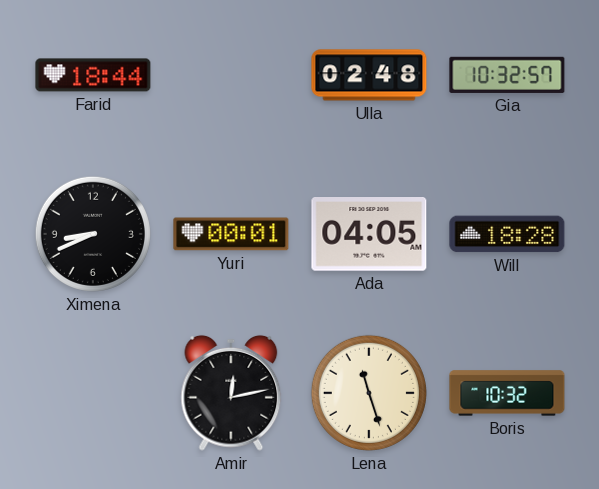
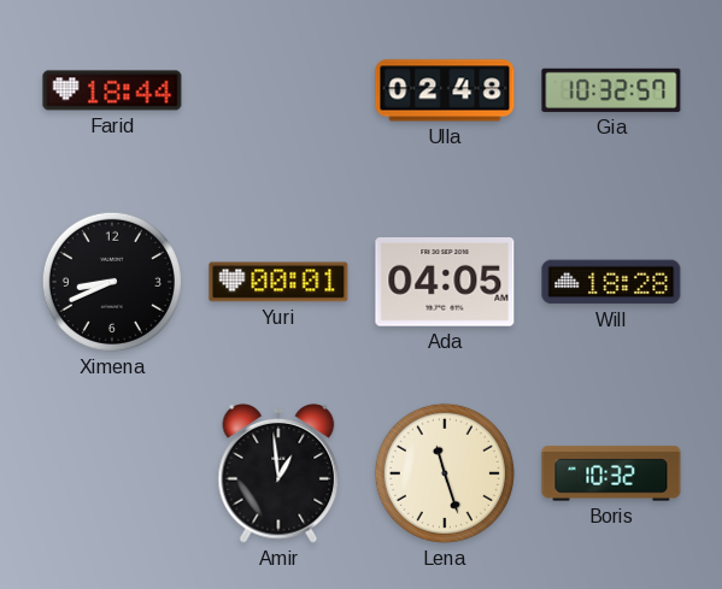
Amir: 12:13 -> 12:59 (278, 473)
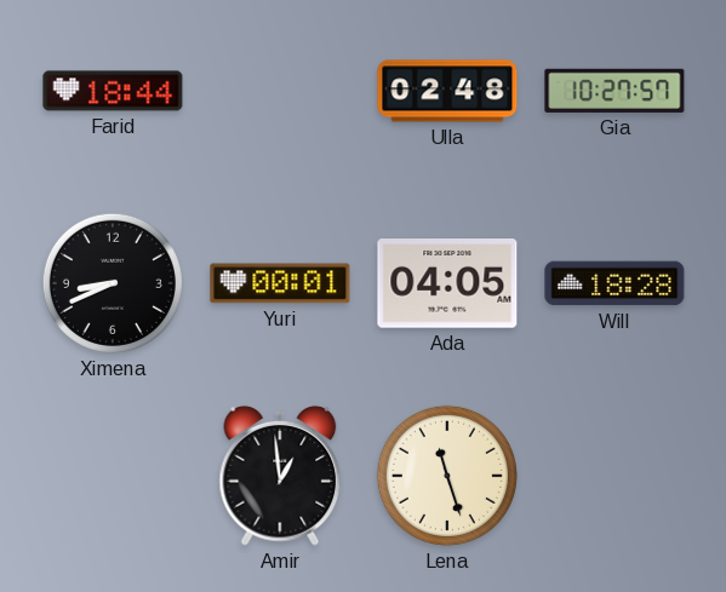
Gia: 10:32 -> 10:27 (614, 91)
Boris: 10:32 -> none (611, 473)
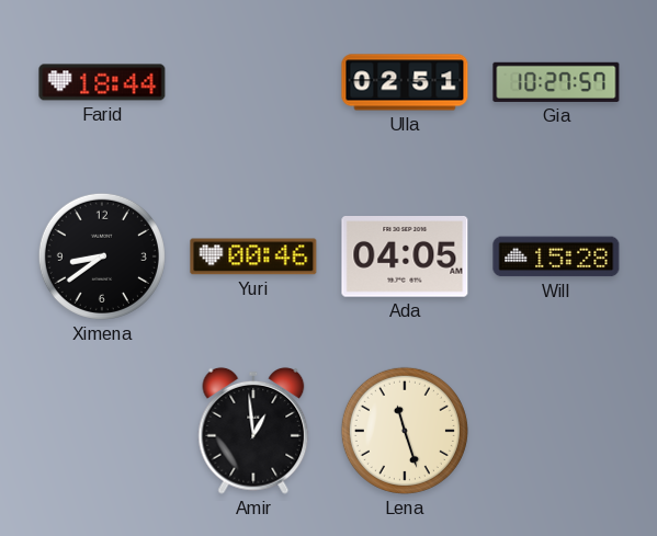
Ulla: 02:48 -> 02:51 (405, 82)
Ximena: 8:41 -> 8:39 (102, 256)
Yuri: 00:01 -> 00:46 (253, 256)
Will: 18:28 -> 15:28 (556, 256)
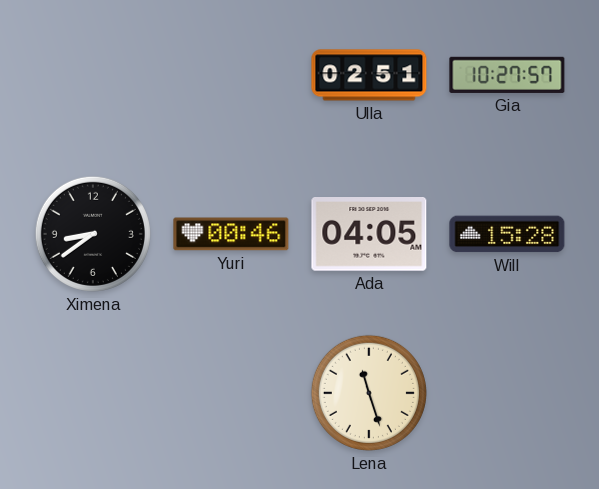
Farid: 18:44 -> none (102, 82)
Amir: 12:59 -> none (253, 431)
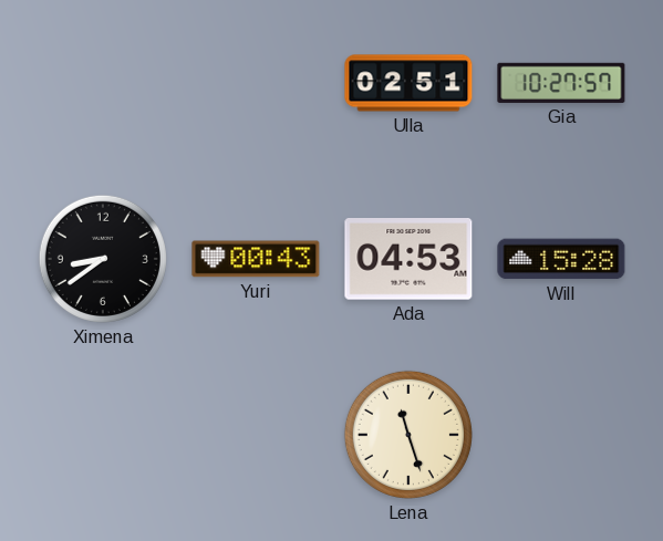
Yuri: 00:46 -> 00:43 (256, 259)
Ada: 04:05 -> 04:53 (408, 260)
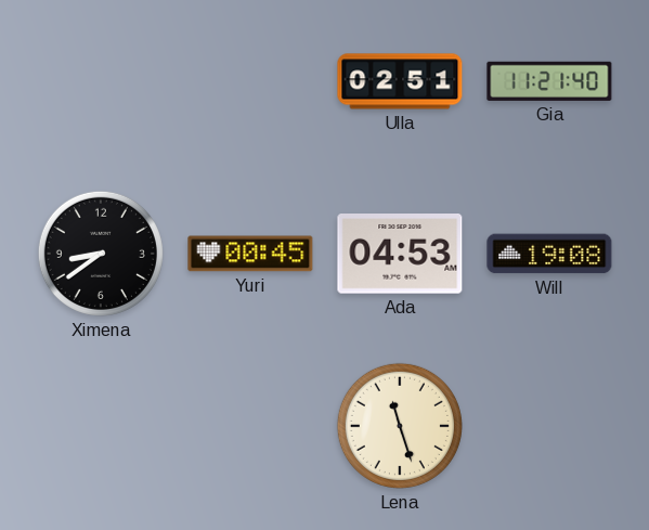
Gia: 10:27 -> 11:21 (549, 81)
Yuri: 00:43 -> 00:45 (250, 254)
Will: 15:28 -> 19:08 (549, 254)
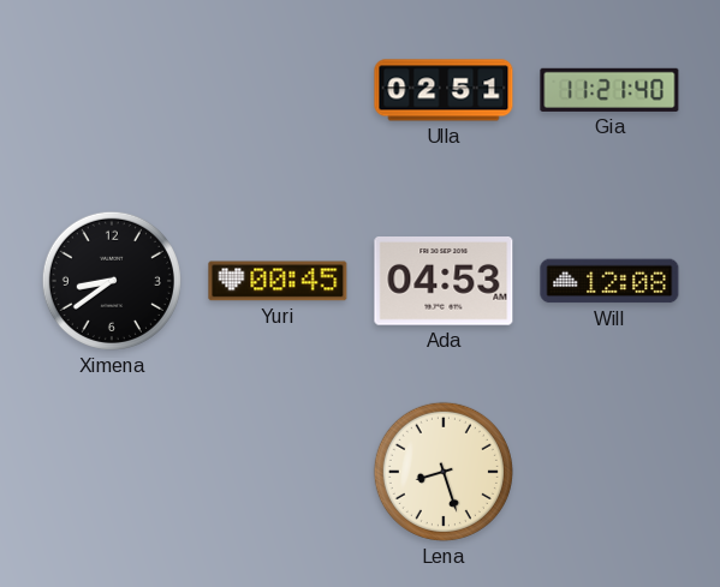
Will: 19:08 -> 12:08 (609, 281)
Lena: 11:27 -> 8:27 (444, 472)
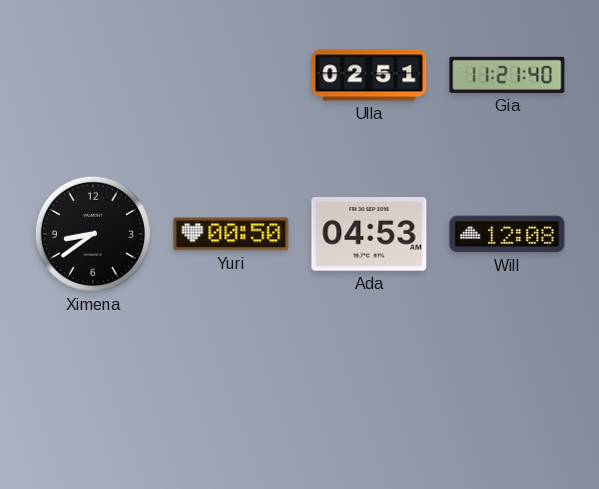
Yuri: 00:45 -> 00:50 (231, 234)
Lena: 8:27 -> none (444, 472)
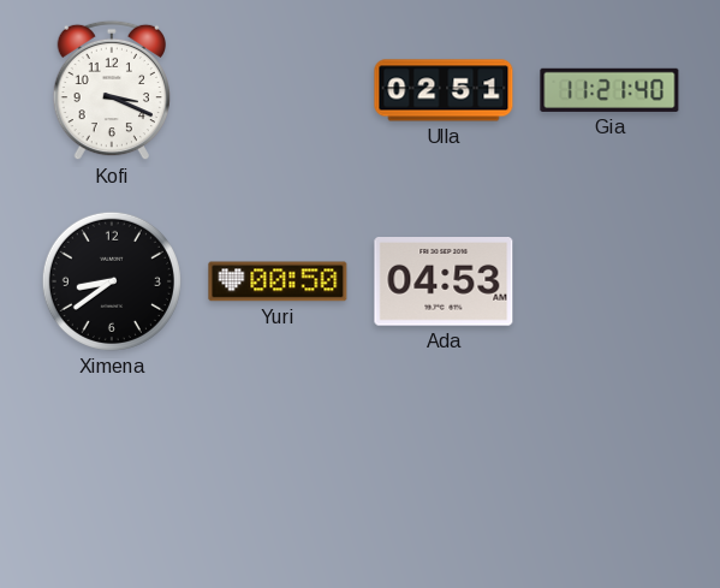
Kofi: none -> 3:19 (111, 90)
Will: 12:08 -> none (507, 234)
